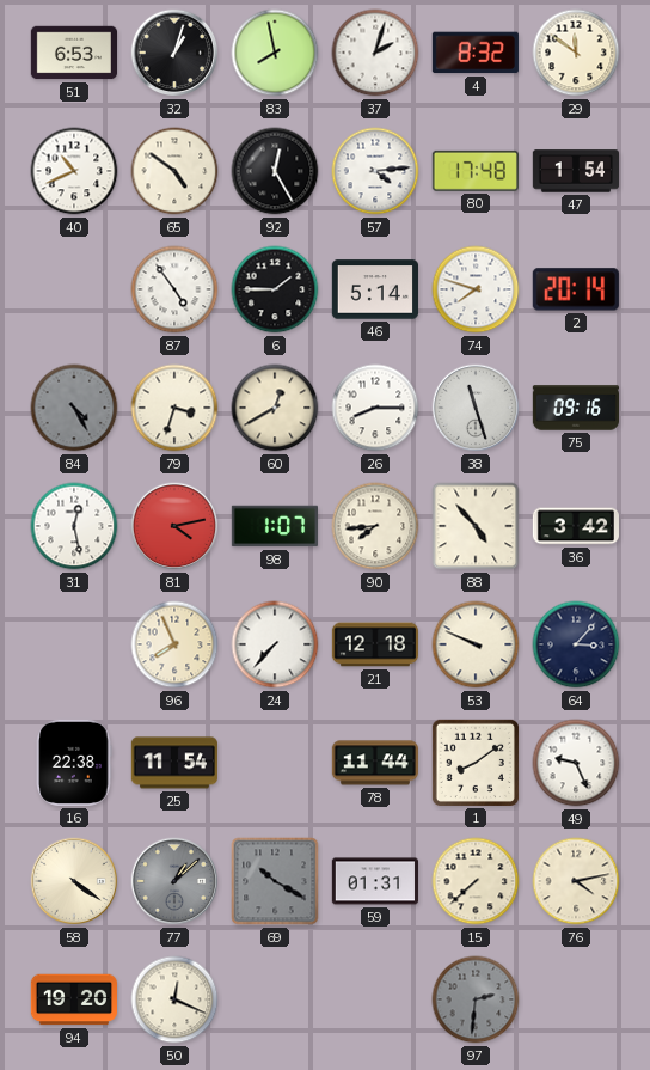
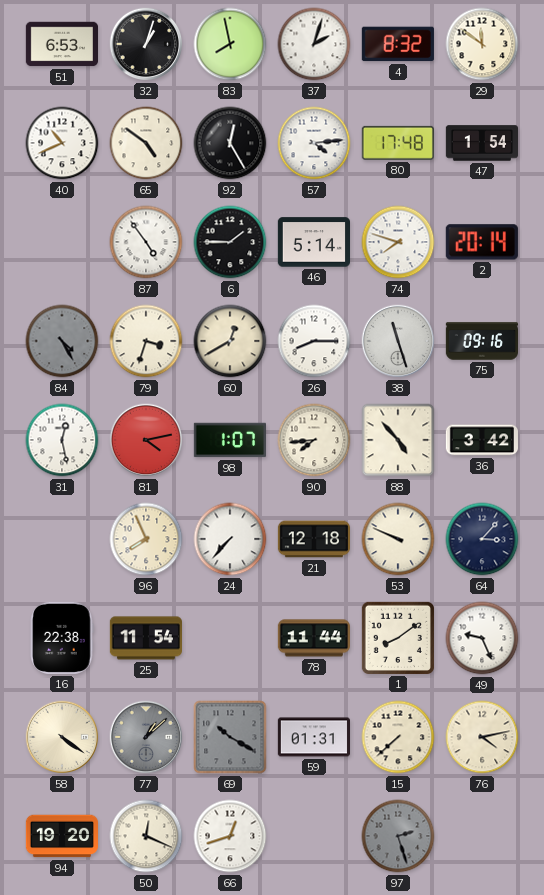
66: none -> 12:42 (230, 836)
97: 2:31 -> 2:27 (398, 836)
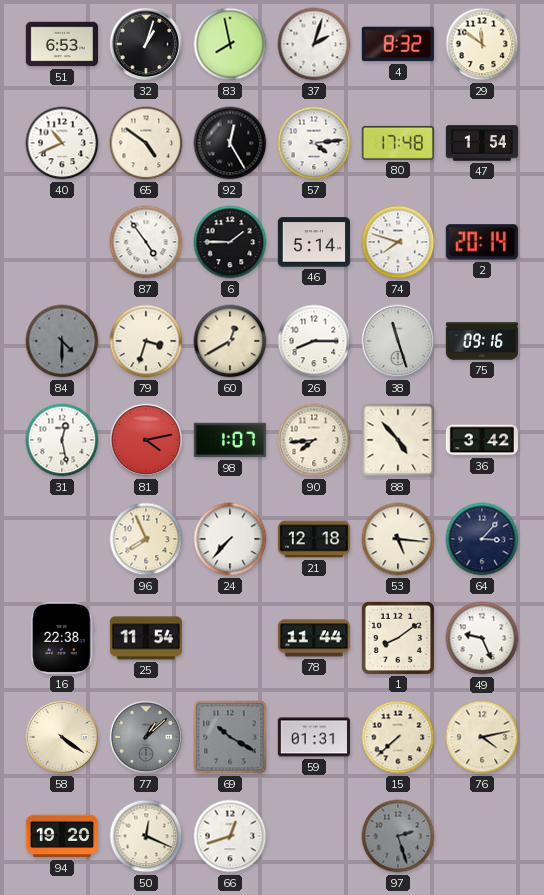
84: 4:25 -> 4:30 (62, 341)
53: 9:49 -> 5:16 (398, 539)
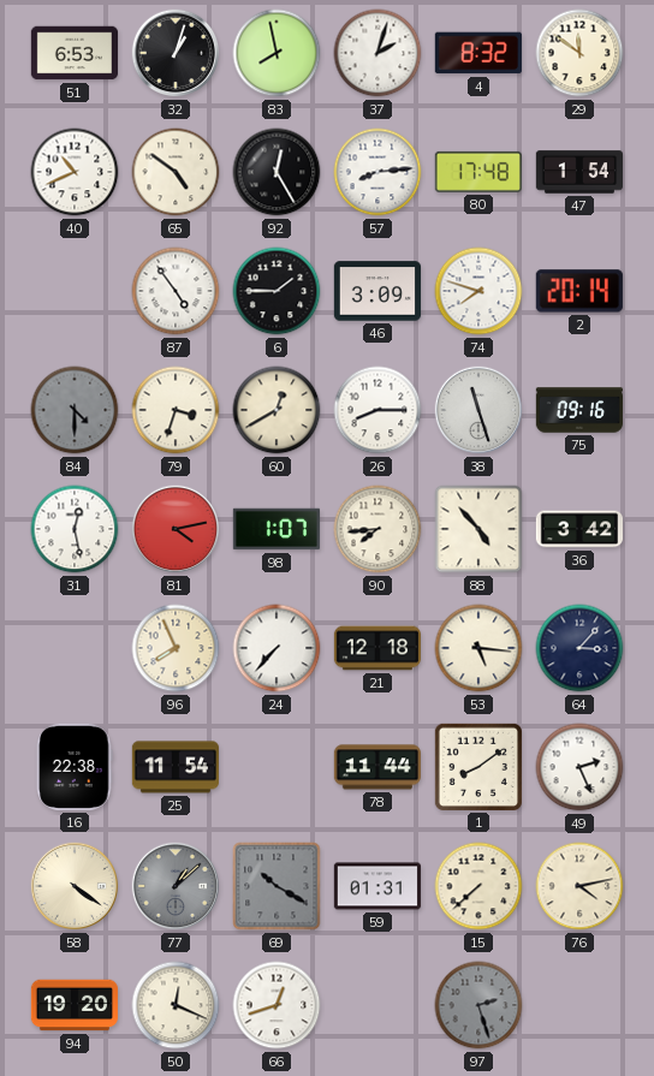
57: 4:14 -> 8:14 (377, 172)
46: 5:14 -> 3:09 (376, 291)
49: 9:26 -> 2:26 (579, 767)
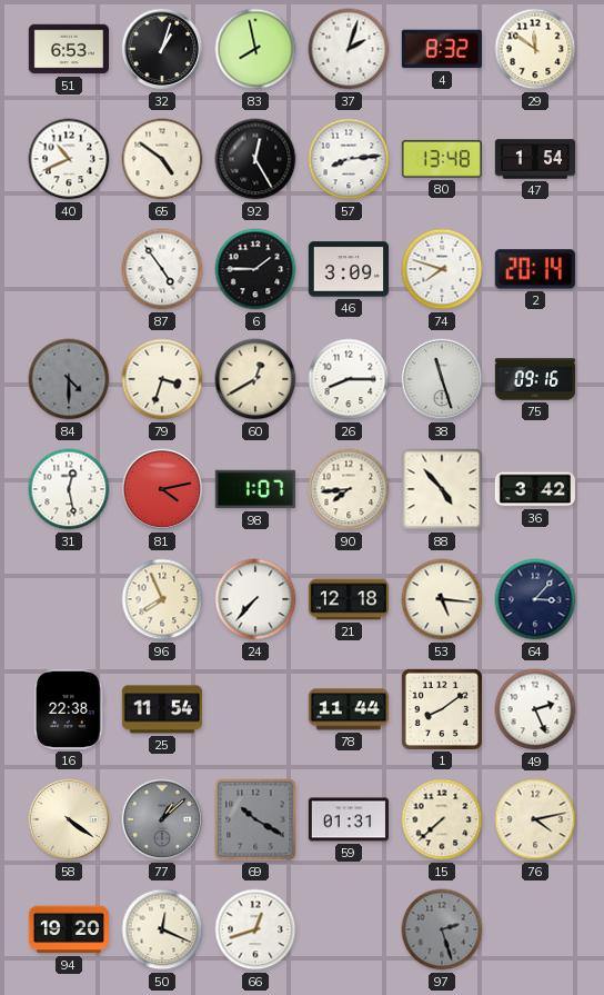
80: 17:48 -> 13:48 (442, 159)
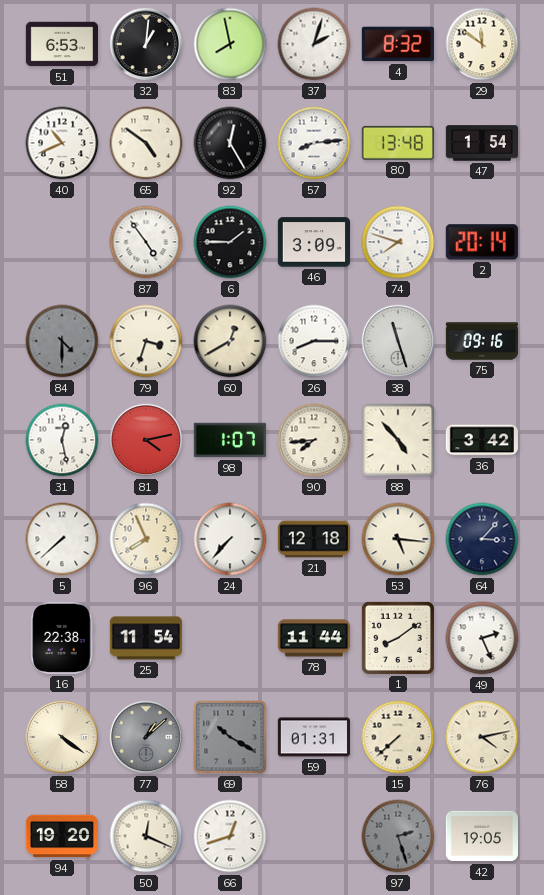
32: 1:03 -> 1:01 (146, 44)
5: none -> 7:38 (62, 539)
42: none -> 19:05 (481, 836)
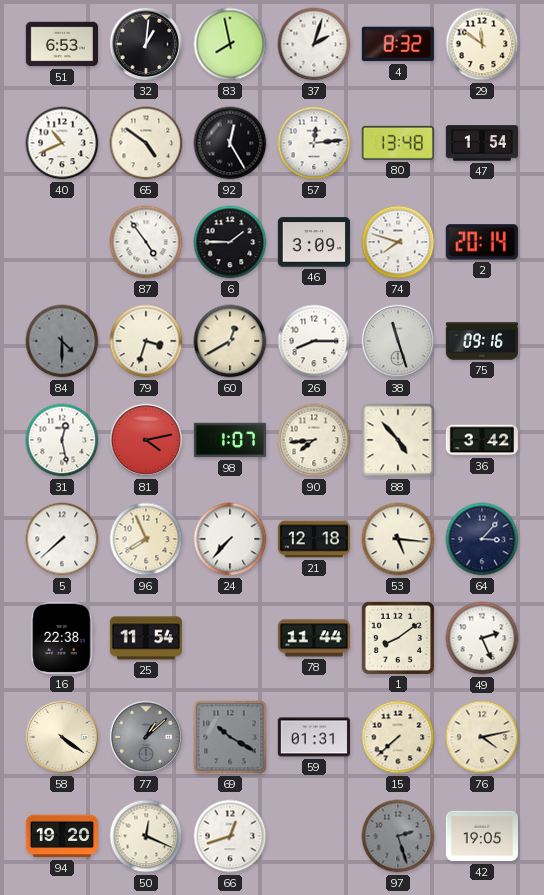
57: 8:14 -> 12:14 (314, 143)
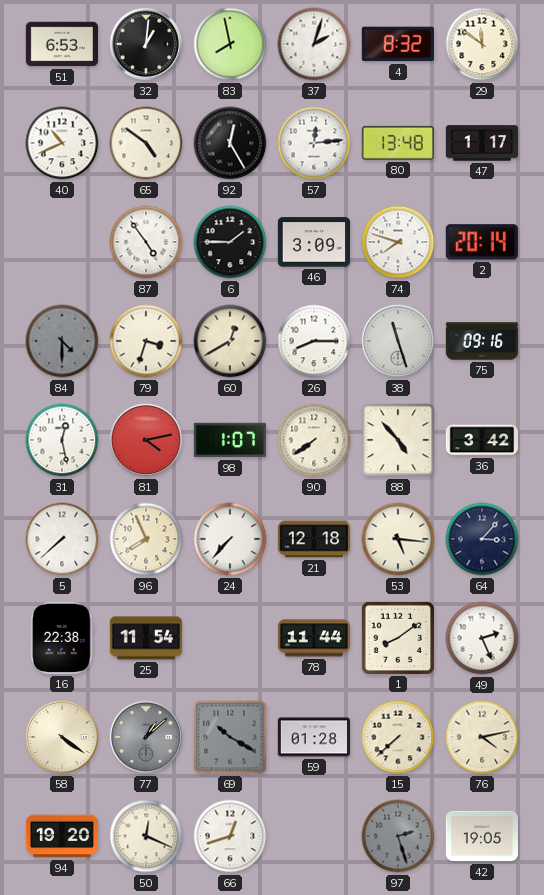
47: 1:54 -> 1:17 (481, 143)
90: 7:44 -> 7:39 (314, 440)
59: 01:31 -> 01:28 (313, 737)
